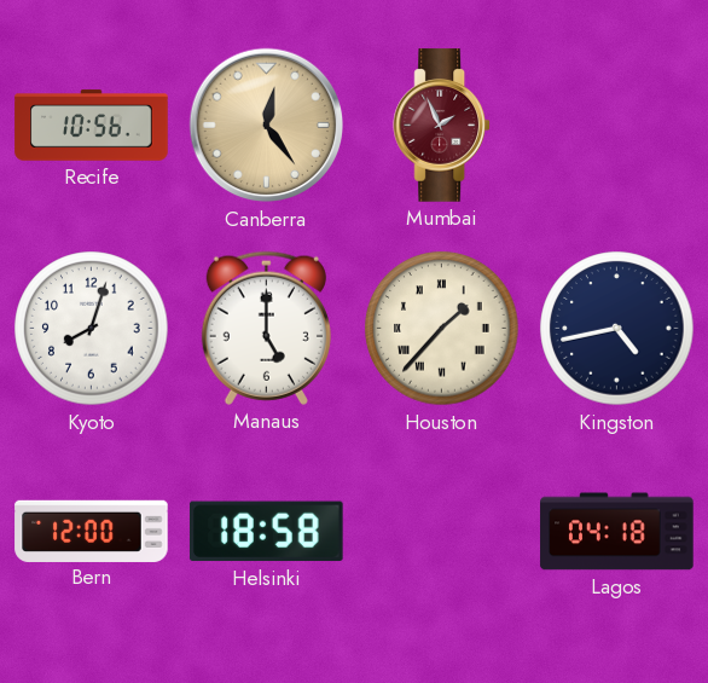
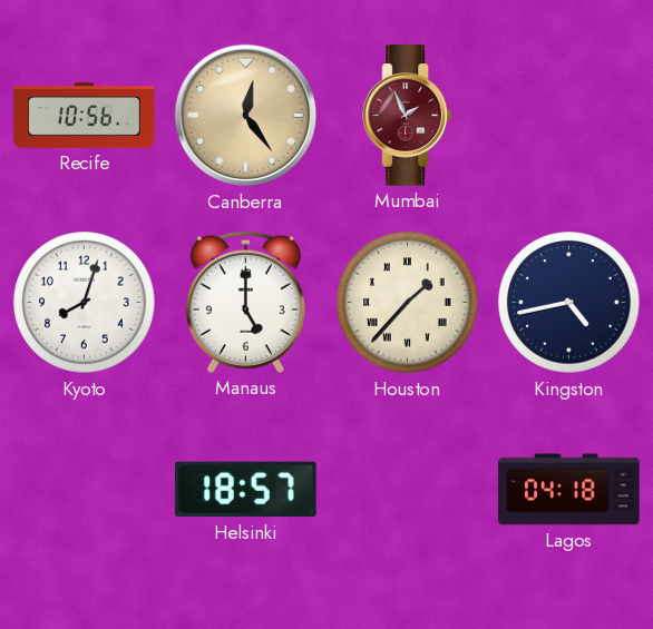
Bern: 12:00 -> none (92, 531)
Helsinki: 18:58 -> 18:57 (245, 490)
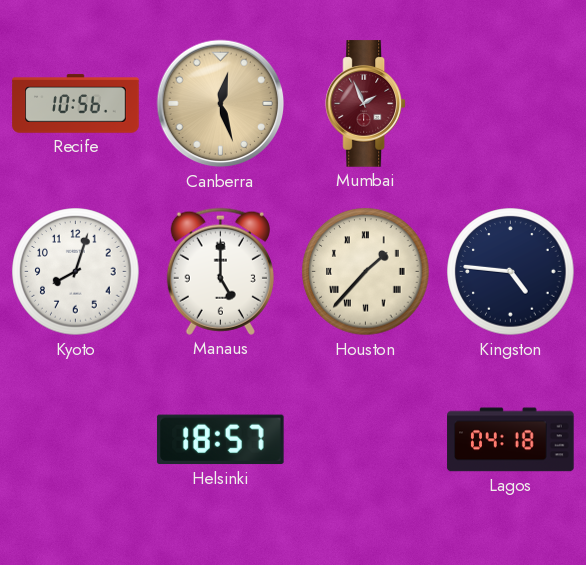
Canberra: 12:24 -> 12:27 (221, 104)
Kingston: 4:43 -> 4:46 (511, 272)
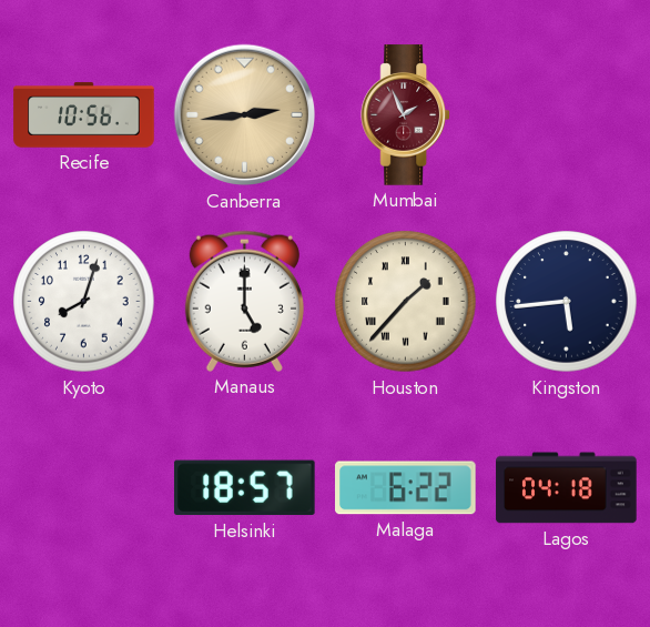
Canberra: 12:27 -> 2:44 (245, 115)
Kingston: 4:46 -> 5:44 (567, 302)
Malaga: none -> 6:22 (406, 488)
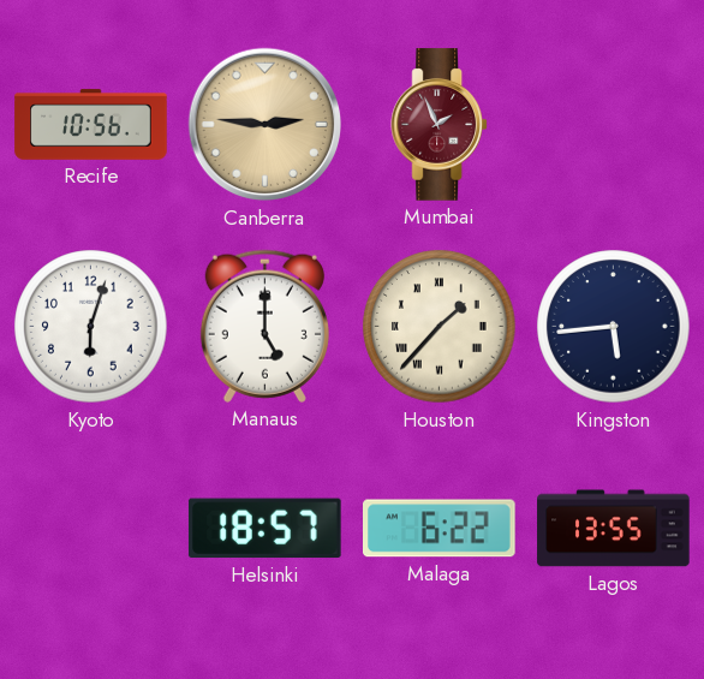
Canberra: 2:44 -> 2:46 (266, 125)
Kyoto: 8:03 -> 6:03 (91, 327)
Lagos: 04:18 -> 13:55 (614, 529)
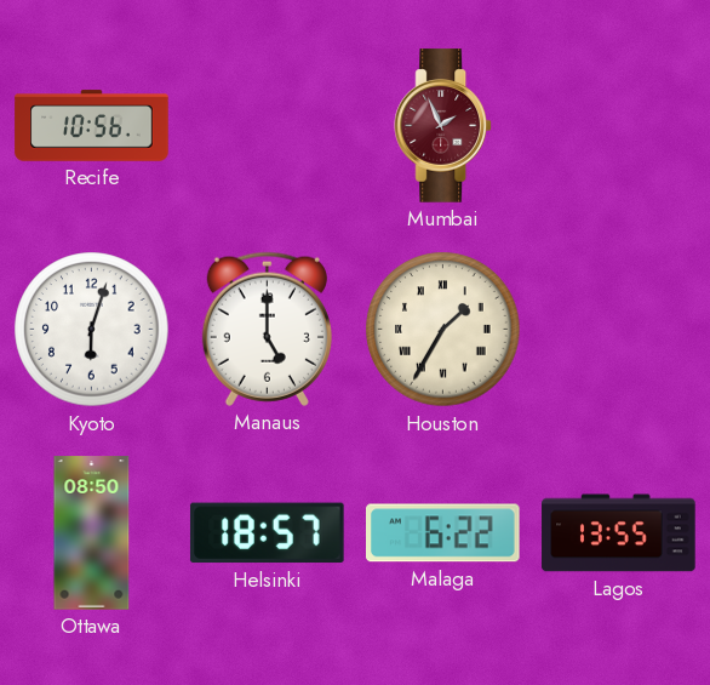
Canberra: 2:46 -> none (266, 125)
Houston: 1:37 -> 1:35 (443, 330)
Kingston: 5:44 -> none (614, 327)
Ottawa: none -> 08:50 (92, 533)
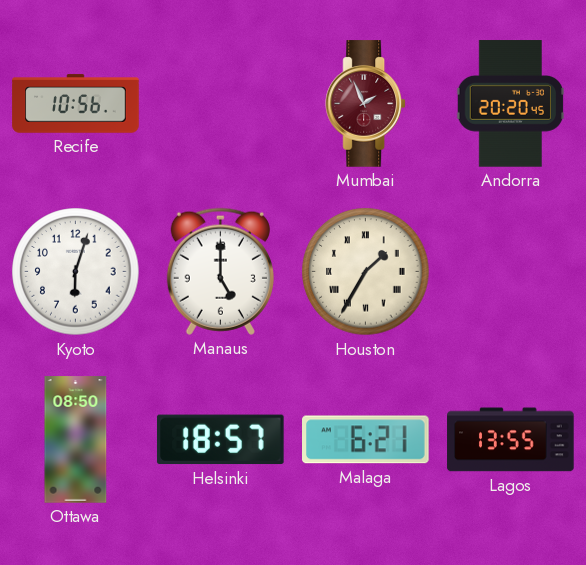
Andorra: none -> 20:20 (511, 104)
Malaga: 6:22 -> 6:21 (366, 440)
